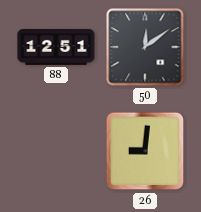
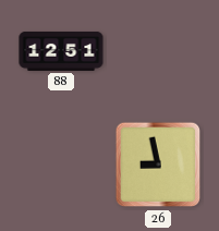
50: 12:09 -> none (145, 47)
26: 9:01 -> 8:58 (158, 165)
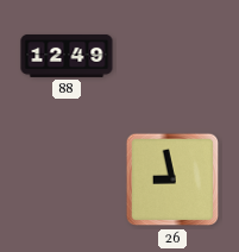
88: 12:51 -> 12:49 (67, 56)
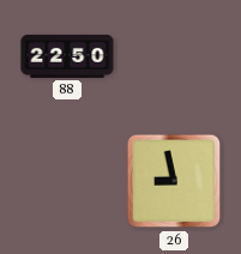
88: 12:49 -> 22:50 (67, 56)
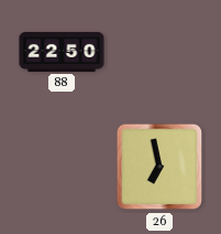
26: 8:58 -> 6:58 (159, 167)
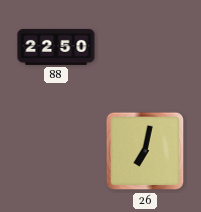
26: 6:58 -> 7:02 (145, 151)
